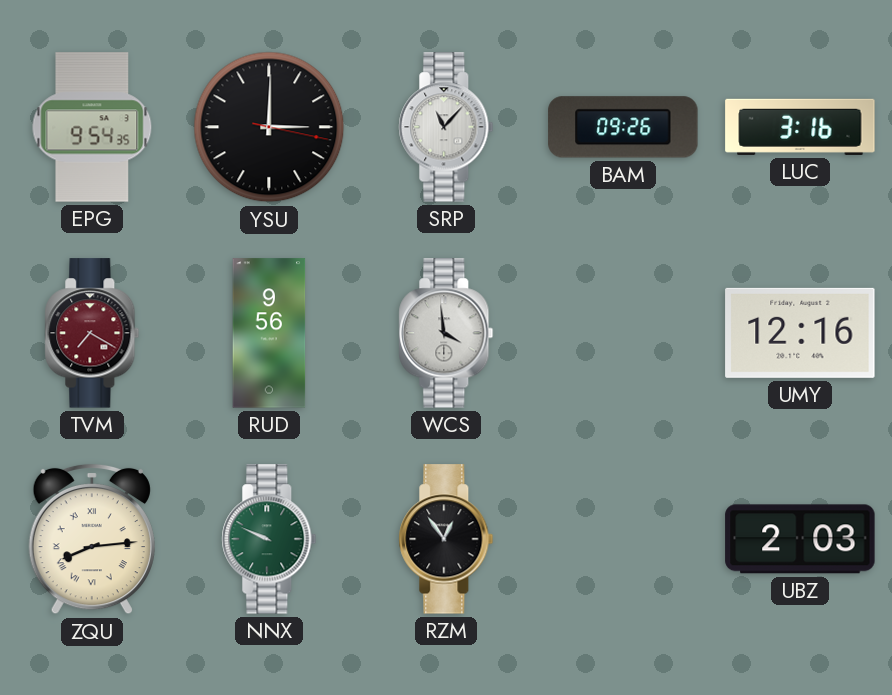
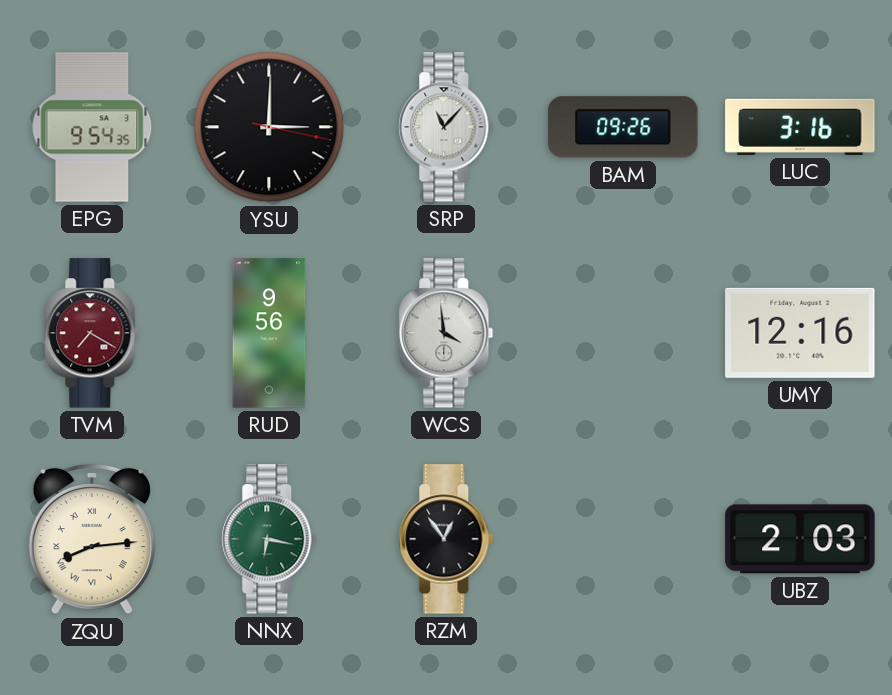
NNX: 9:49 -> 6:17 (269, 539)
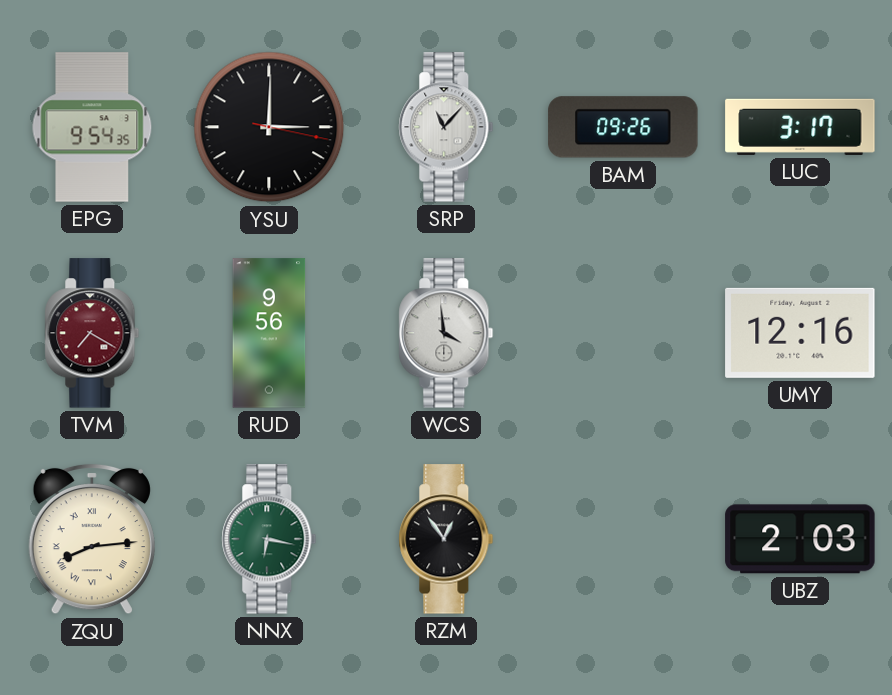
LUC: 3:16 -> 3:17 (800, 127)
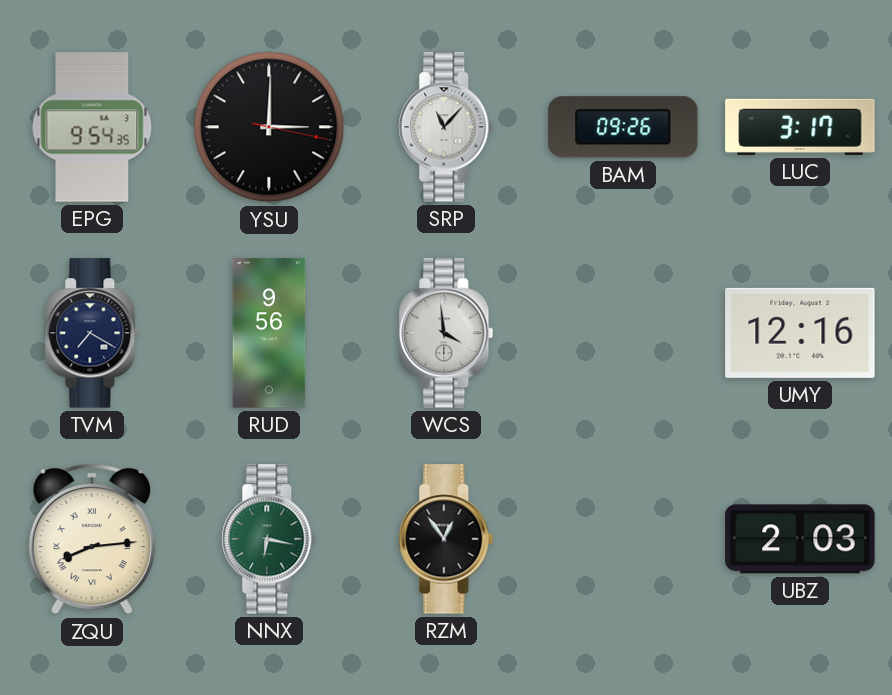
TVM dial: burgundy -> navy (92, 333)
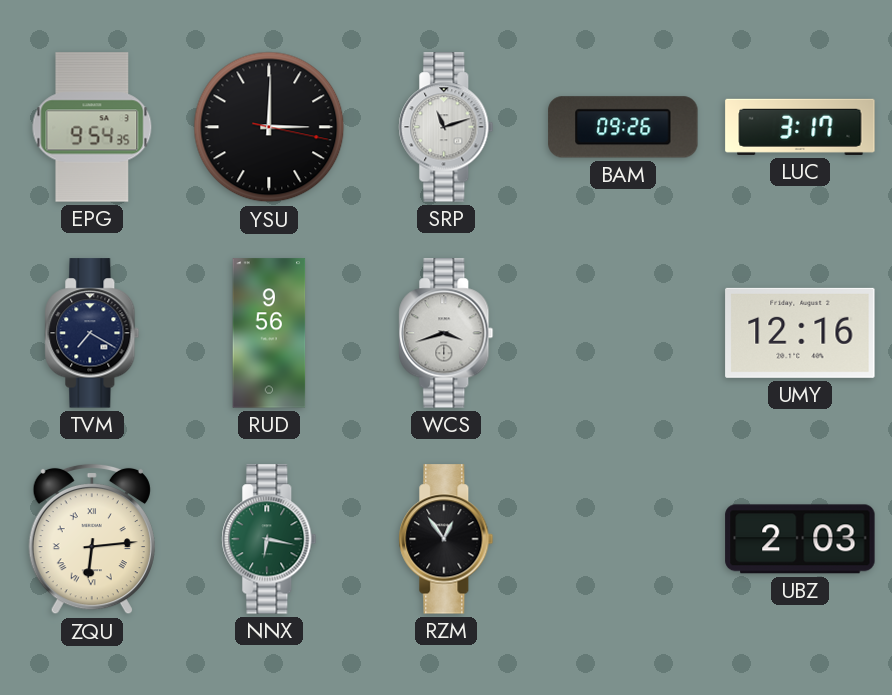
SRP: 11:07 -> 11:12 (446, 127)
WCS: 3:59 -> 3:42 (446, 333)
ZQU: 8:14 -> 6:14 (92, 539)
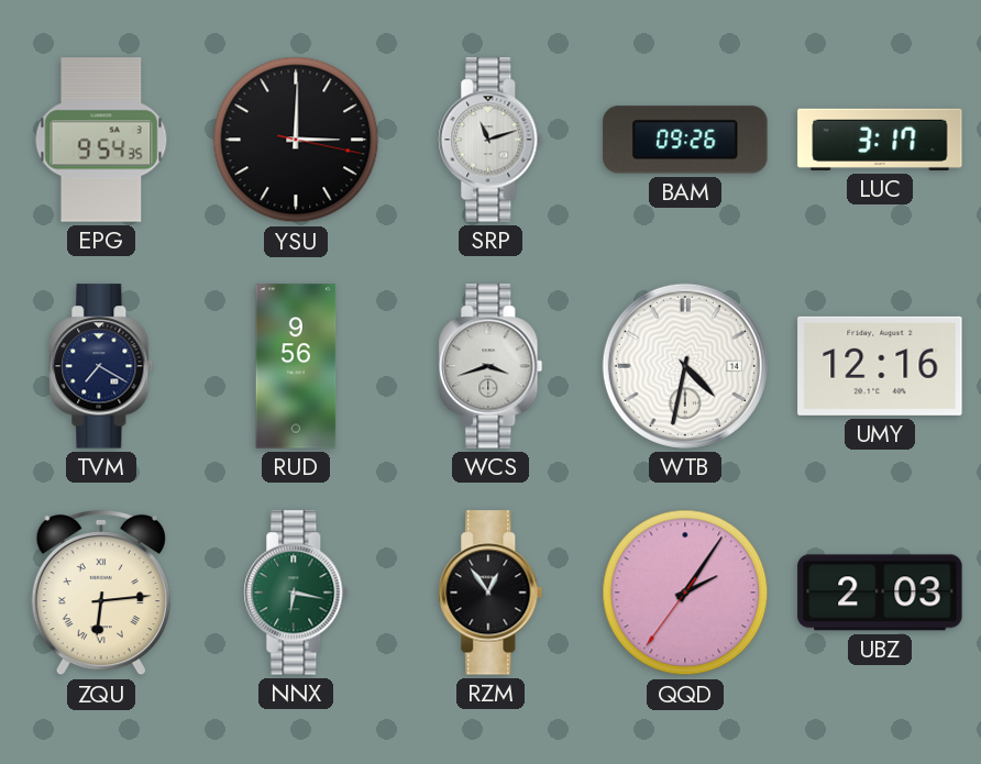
WTB: none -> 4:32 (685, 366)
QQD: none -> 2:05 (685, 593)
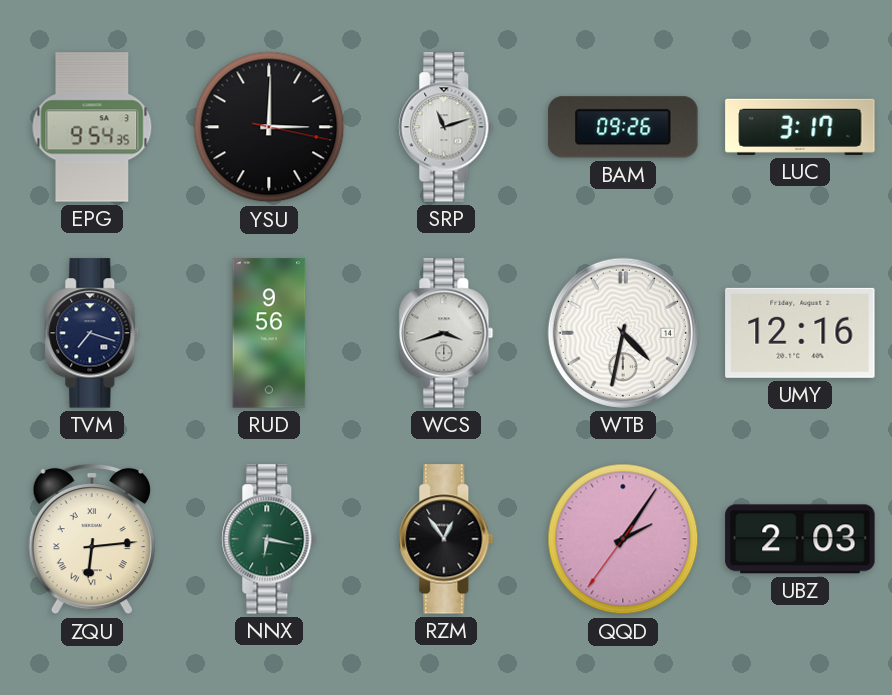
TVM: 7:20 -> 7:18 (92, 333)
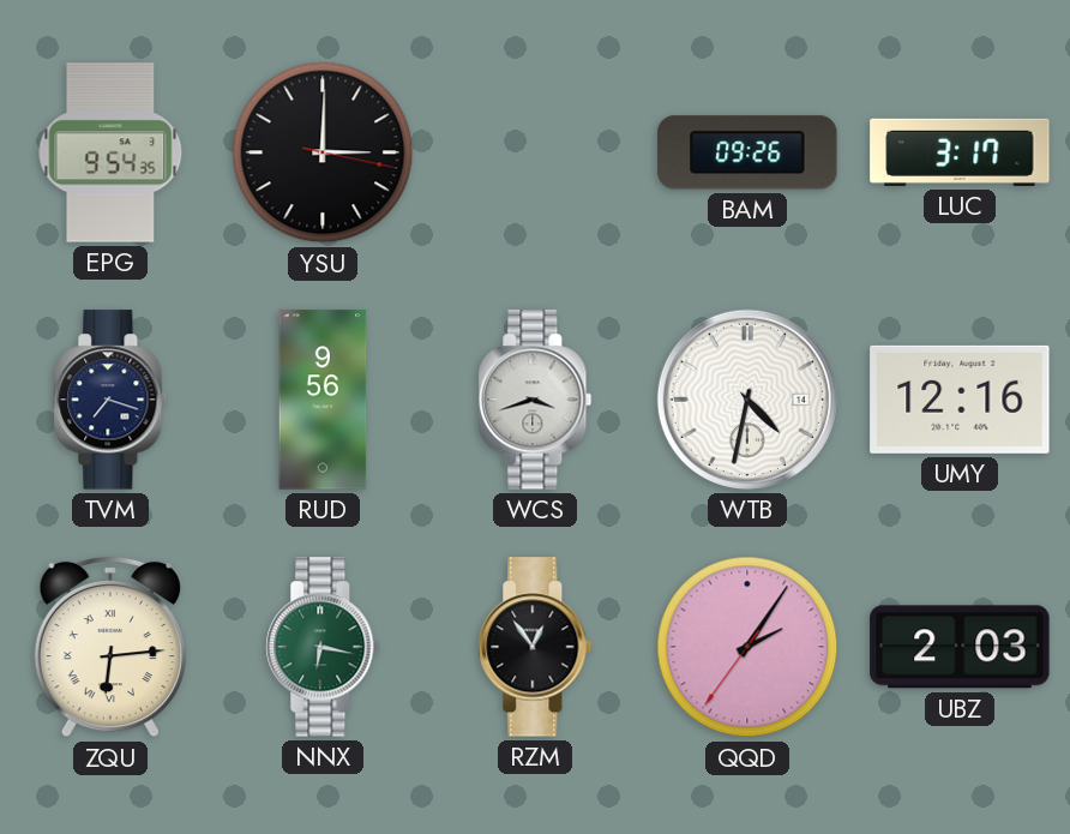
SRP: 11:12 -> none (446, 127)
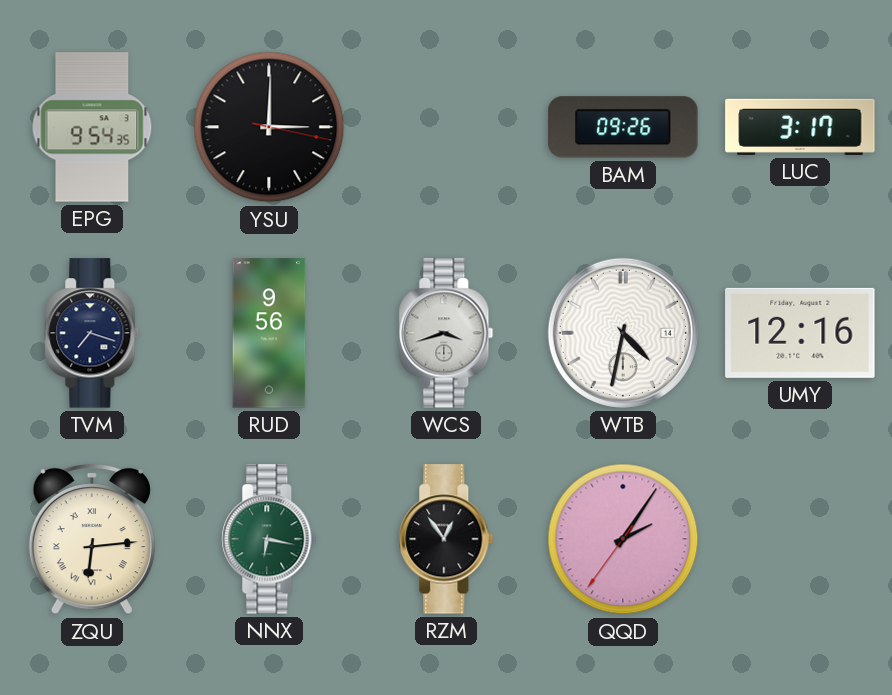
UBZ: 2:03 -> none (960, 647)
